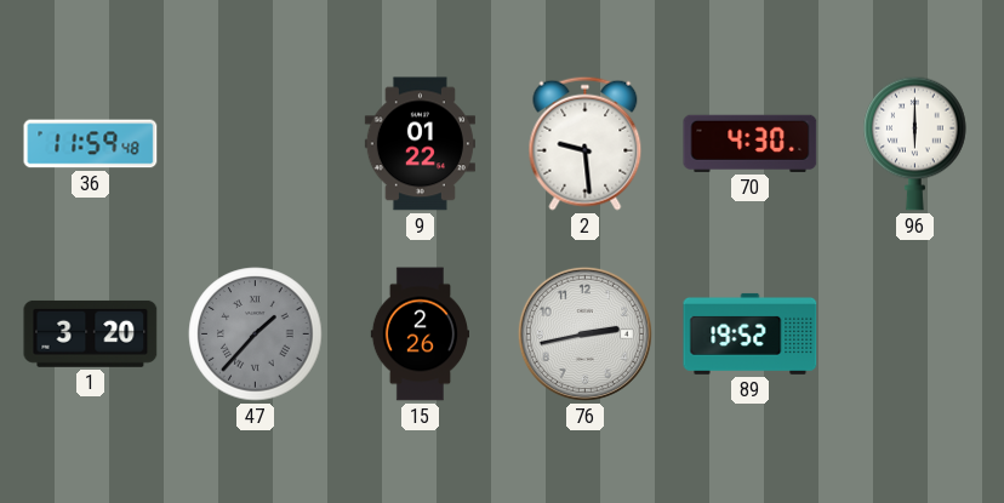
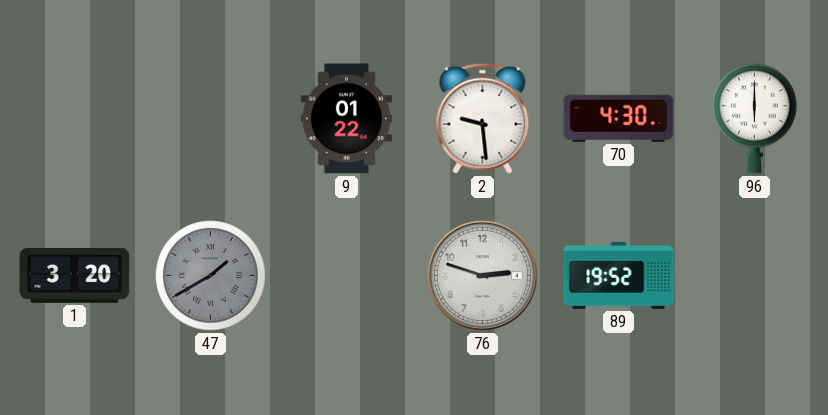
36: 11:59 -> none (91, 144)
47: 1:37 -> 1:40 (211, 276)
15: 2:26 -> none (420, 335)
76: 2:43 -> 2:48 (482, 275)
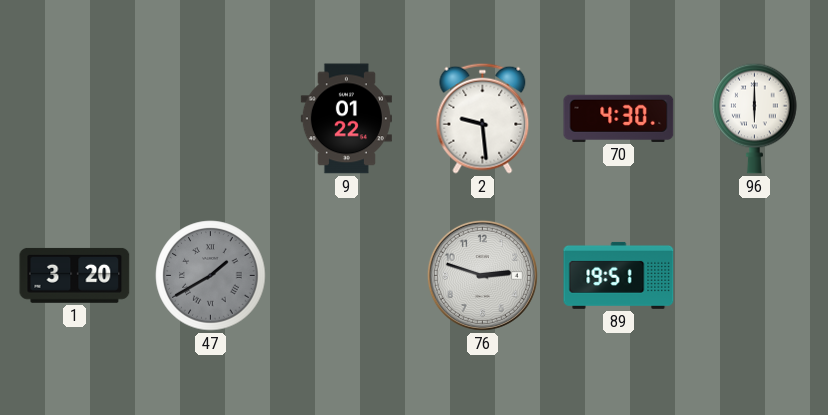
89: 19:52 -> 19:51 (619, 275)
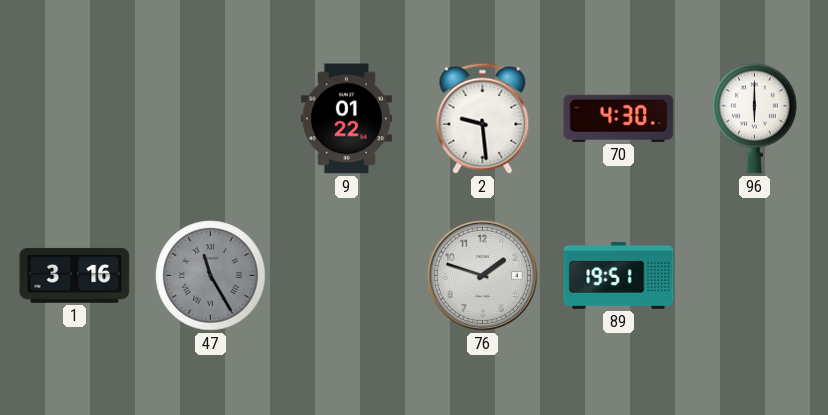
1: 3:20 -> 3:16 (75, 275)
47: 1:40 -> 11:25 (211, 276)
76: 2:48 -> 1:48 (482, 275)
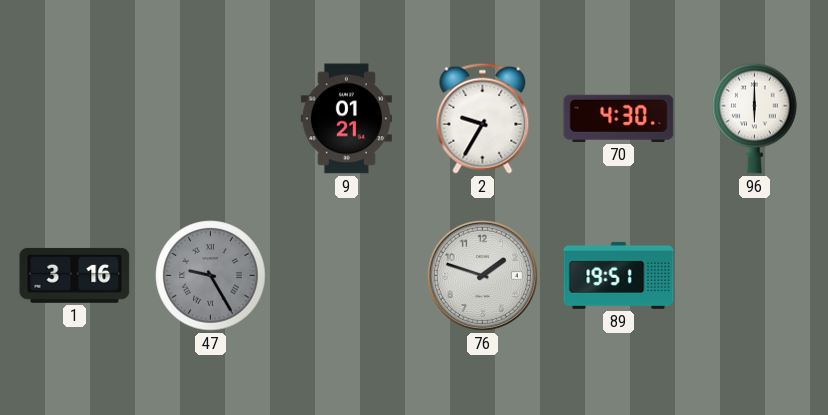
9: 01:22 -> 01:21 (346, 119)
2: 9:29 -> 9:35 (483, 118)
47: 11:25 -> 9:25 (211, 276)
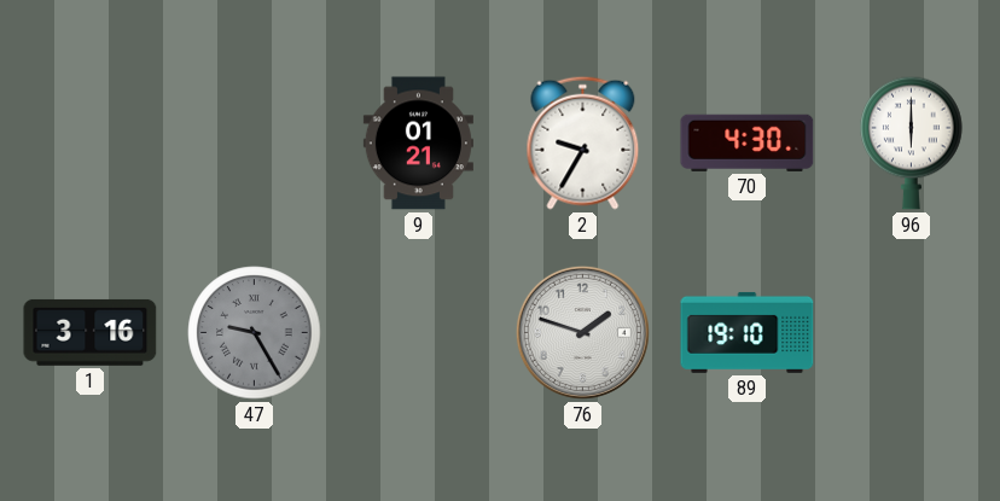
89: 19:51 -> 19:10 (748, 332)
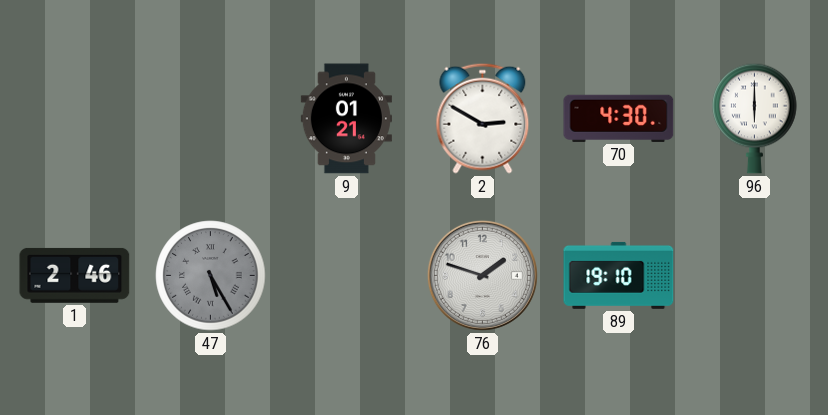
2: 9:35 -> 2:50 (483, 118)
1: 3:16 -> 2:46 (75, 275)
47: 9:25 -> 5:25 (211, 276)
